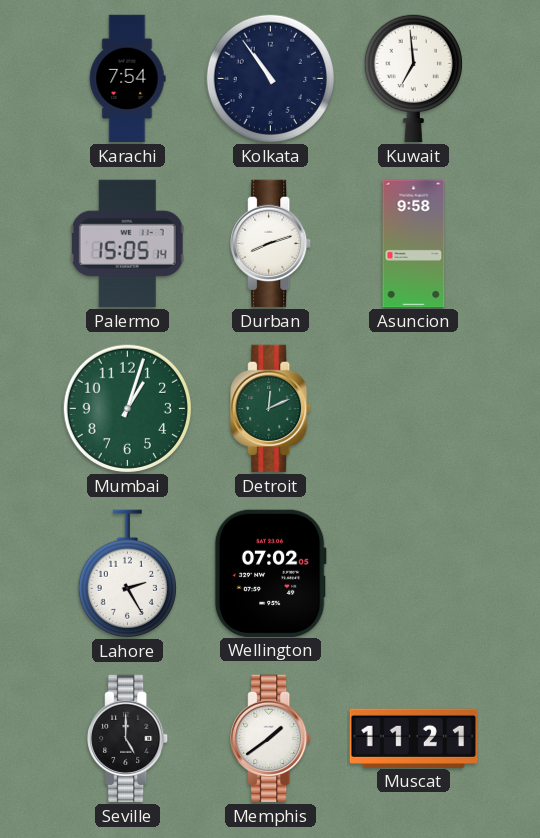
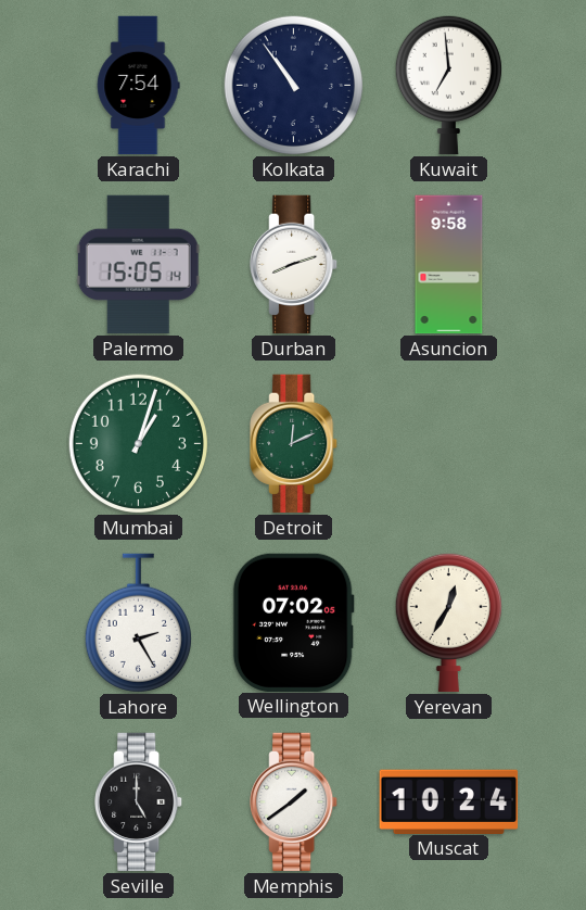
Yerevan: none -> 12:35 (448, 622)
Muscat: 11:21 -> 10:24 (449, 801)
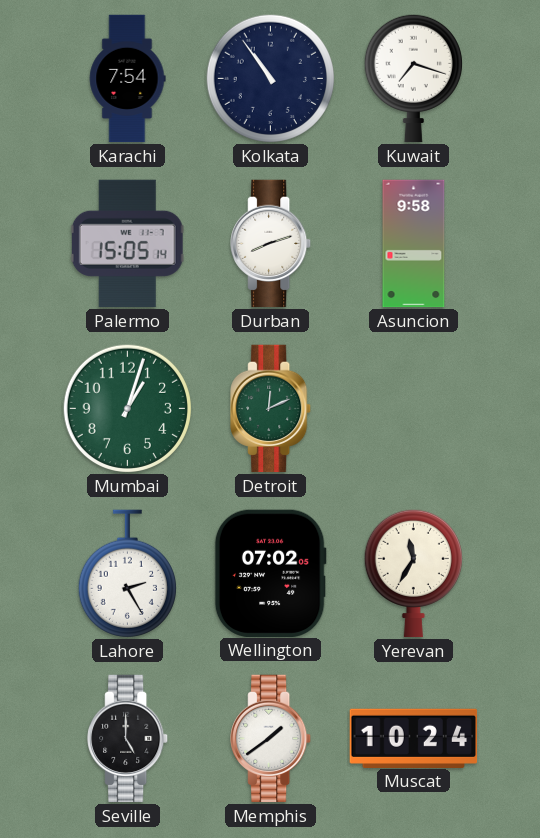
Kuwait: 6:59 -> 7:18 (413, 78)
Yerevan: 12:35 -> 11:35 (413, 573)
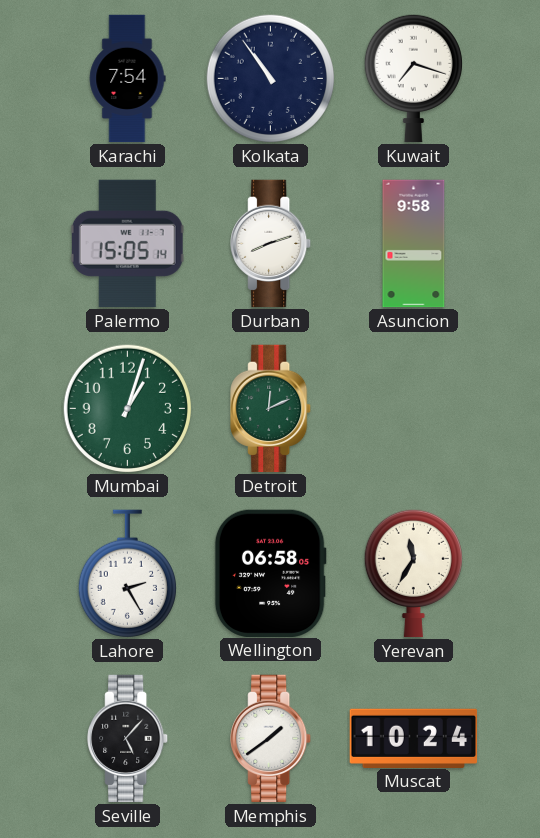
Wellington: 07:02 -> 06:58 (270, 573)
Seville: 5:00 -> 5:07 (128, 739)
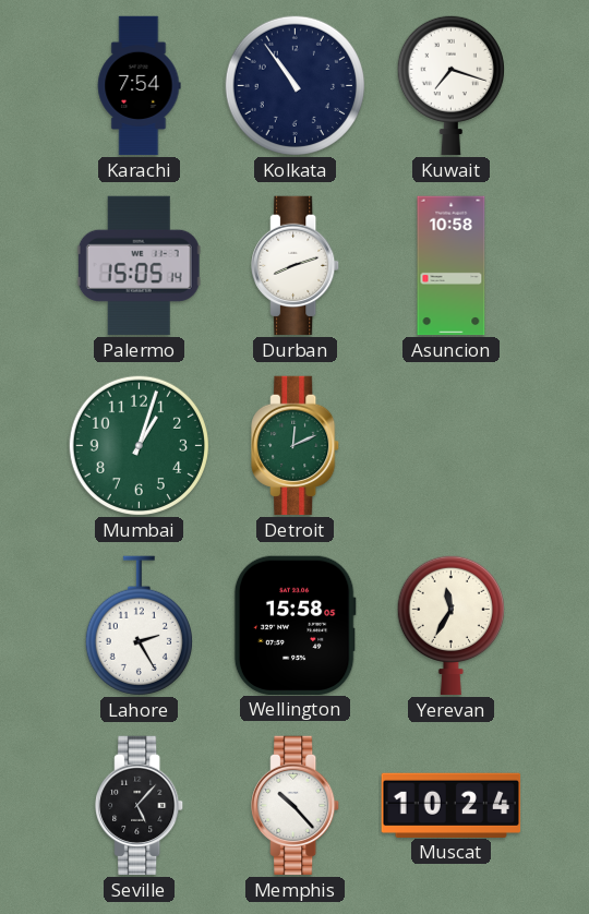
Asuncion: 9:58 -> 10:58 (452, 266)
Wellington: 06:58 -> 15:58 (294, 625)
Memphis: 1:39 -> 10:23 (296, 806)
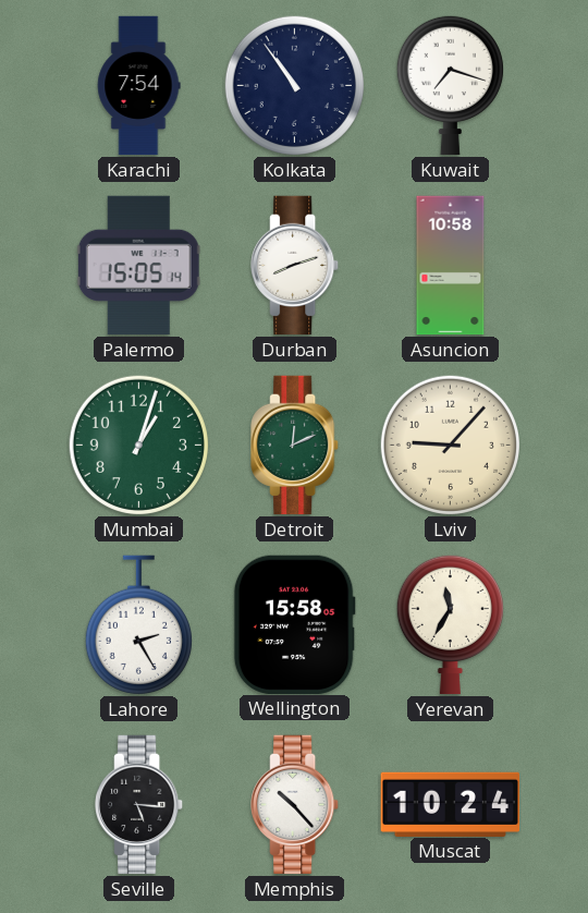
Lviv: none -> 9:07 (450, 445)
Seville: 5:07 -> 5:16 (139, 805)
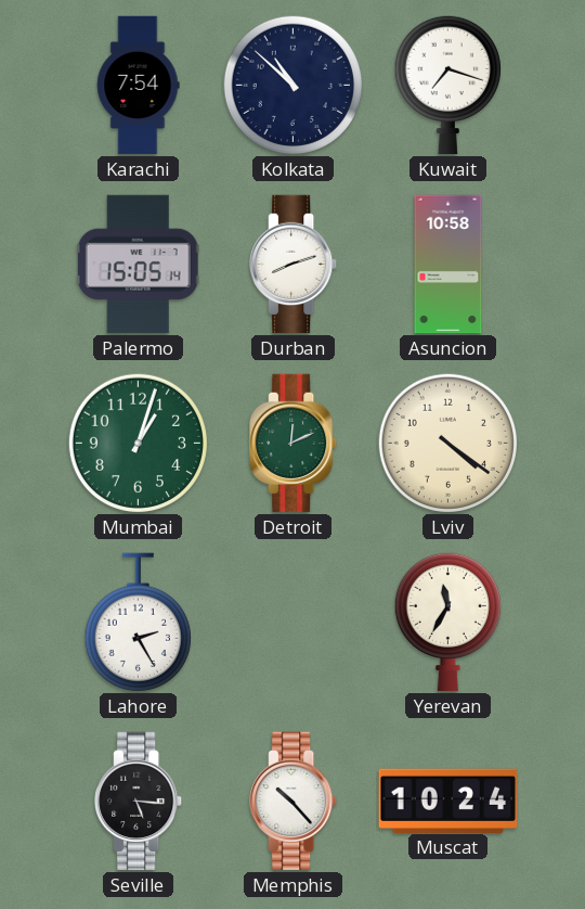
Kolkata: 10:54 -> 10:52 (292, 85)
Lviv: 9:07 -> 4:21 (447, 443)
Wellington: 15:58 -> none (294, 624)
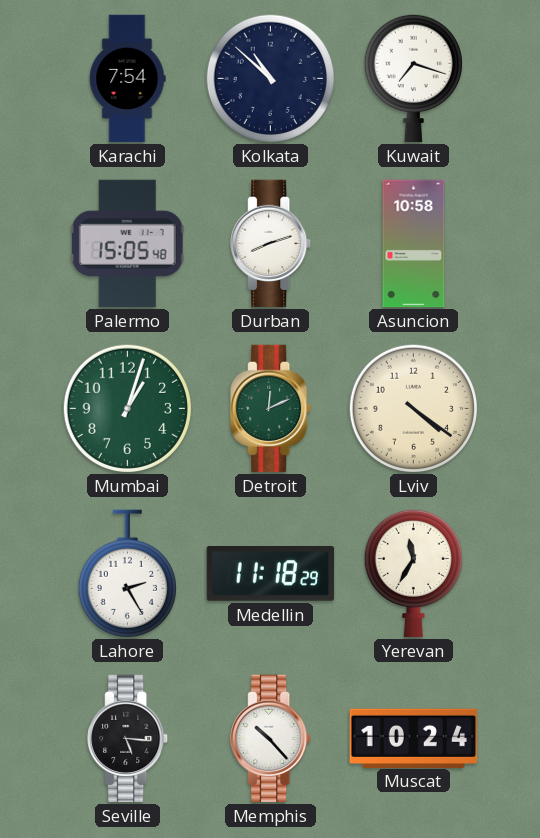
Palermo: 15:05:14 -> 15:05:48 (127, 244)
Medellin: none -> 11:18 (271, 574)
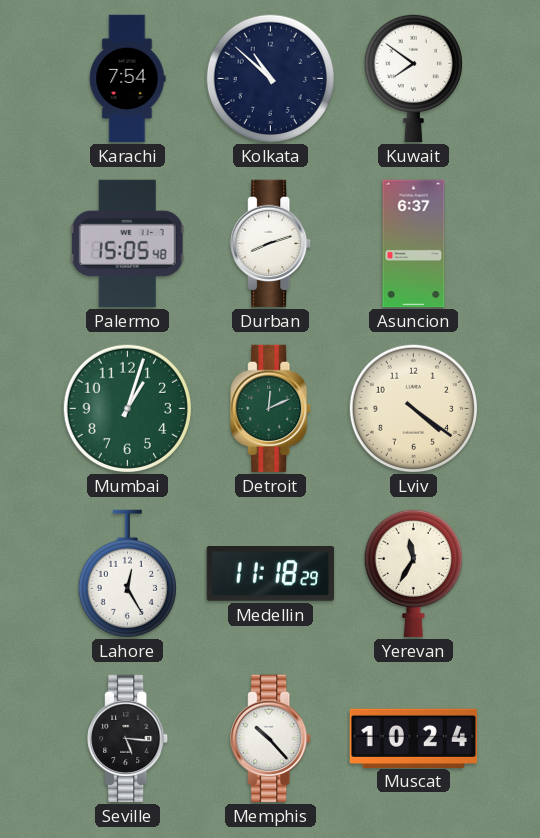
Kuwait: 7:18 -> 7:51 (413, 78)
Asuncion: 10:58 -> 6:37 (414, 244)
Lahore: 2:25 -> 12:25 (127, 574)
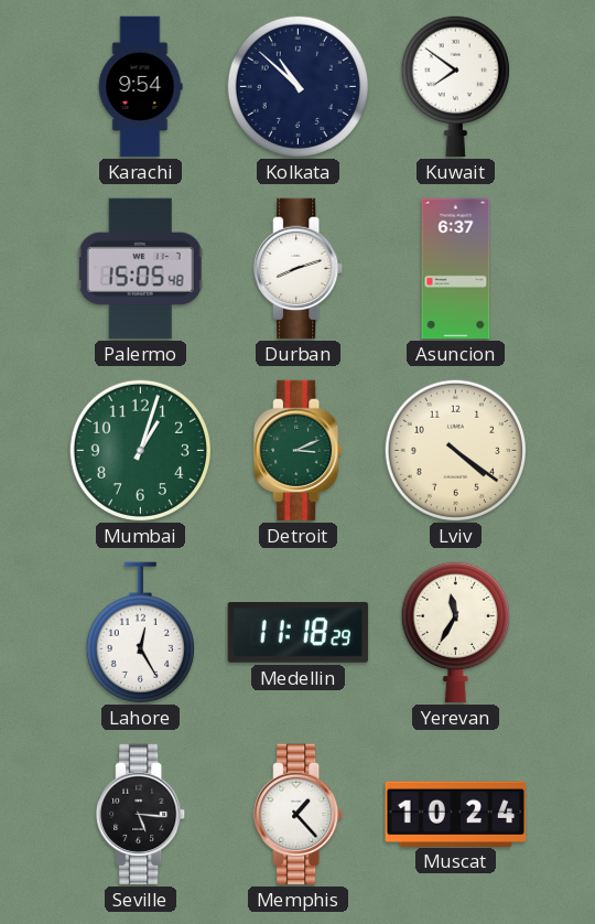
Karachi: 7:54 -> 9:54 (140, 87)
Detroit: 12:11 -> 3:11 (299, 451)
Memphis: 10:23 -> 1:23 (299, 815)
